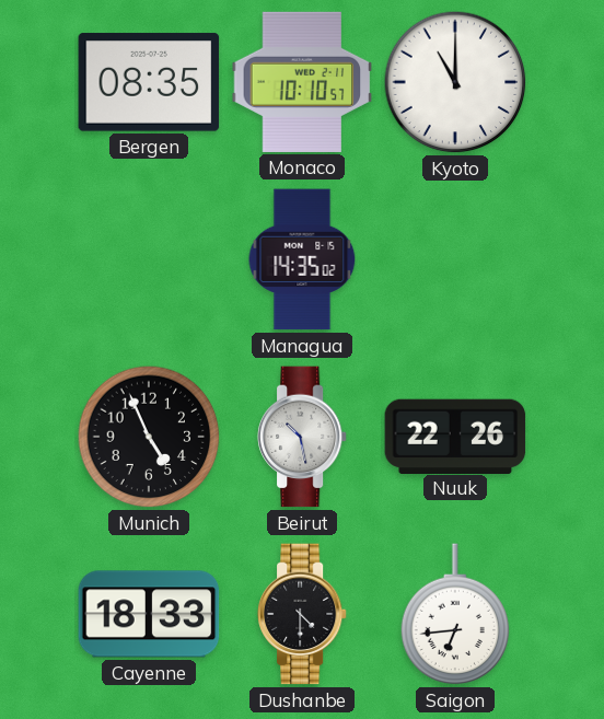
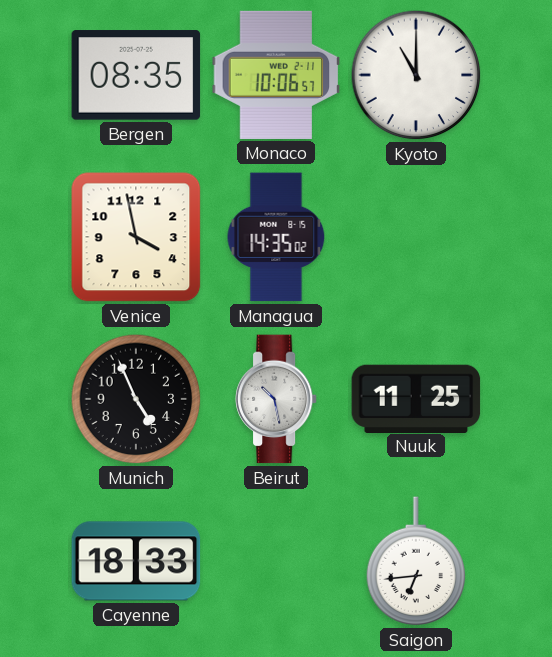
Monaco: 10:10 -> 10:06 (276, 75)
Venice: none -> 3:58 (136, 237)
Nuuk: 22:26 -> 11:25 (416, 398)
Dushanbe: 4:30 -> none (302, 614)
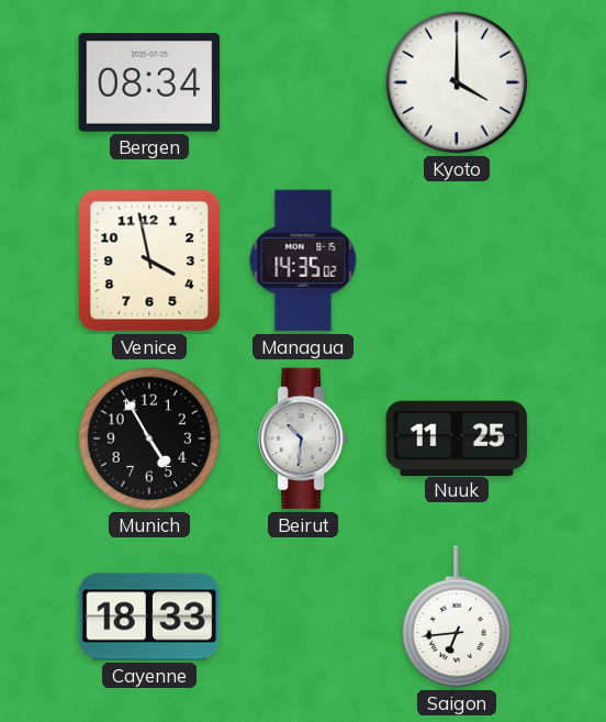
Bergen: 08:35 -> 08:34 (149, 82)
Monaco: 10:06 -> none (276, 75)
Kyoto: 11:00 -> 4:00 (457, 82)
Munich: 4:56 -> 4:55 (149, 438)
Beirut: 10:28 -> 10:31 (303, 438)
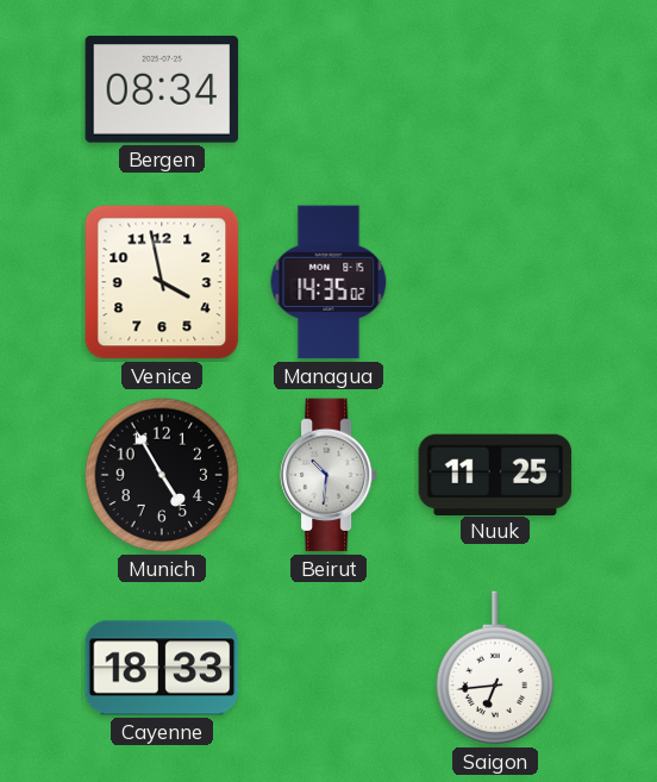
Kyoto: 4:00 -> none (457, 82)
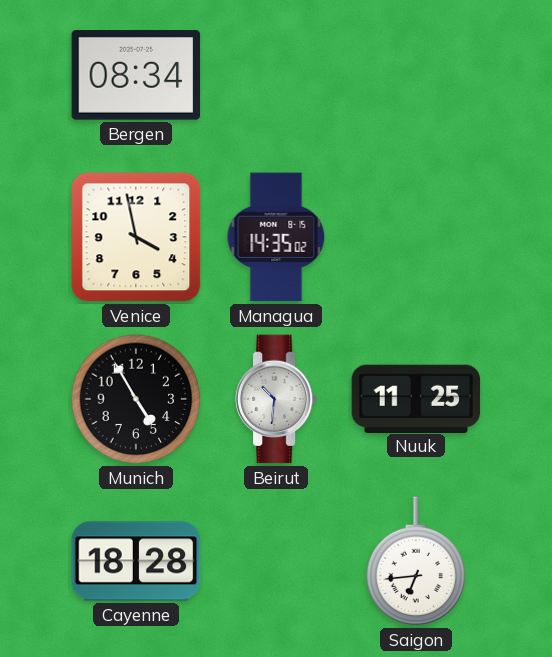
Cayenne: 18:33 -> 18:28 (136, 561)
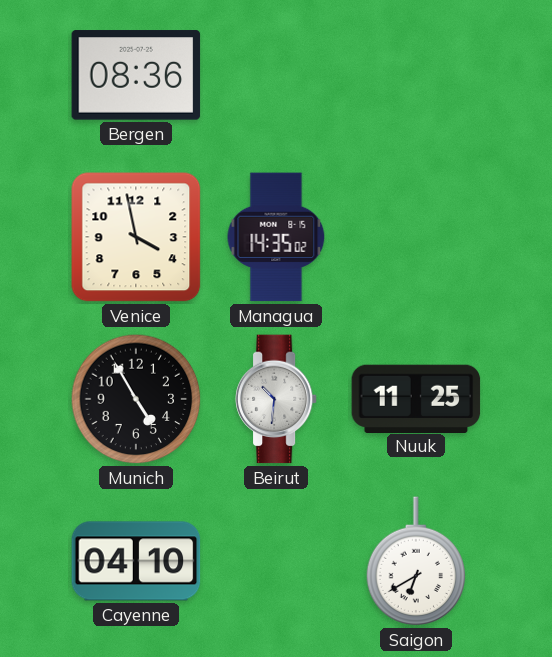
Bergen: 08:34 -> 08:36 (136, 75)
Cayenne: 18:28 -> 04:10 (136, 561)
Saigon: 6:44 -> 6:40 (416, 562)
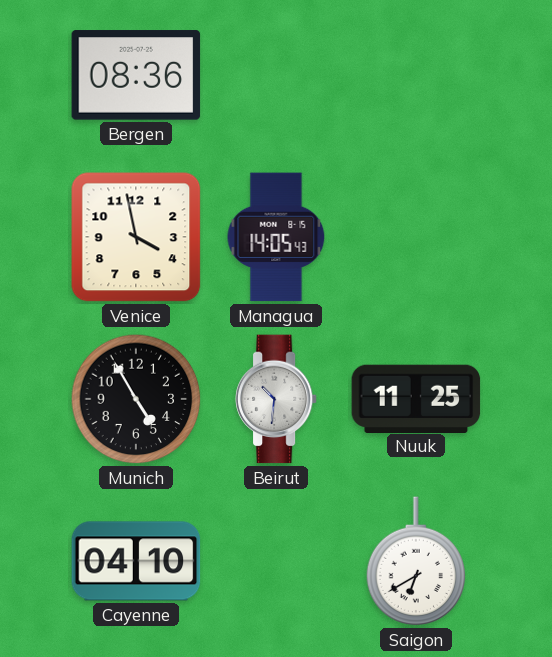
Managua: 14:35 -> 14:05 (276, 237)
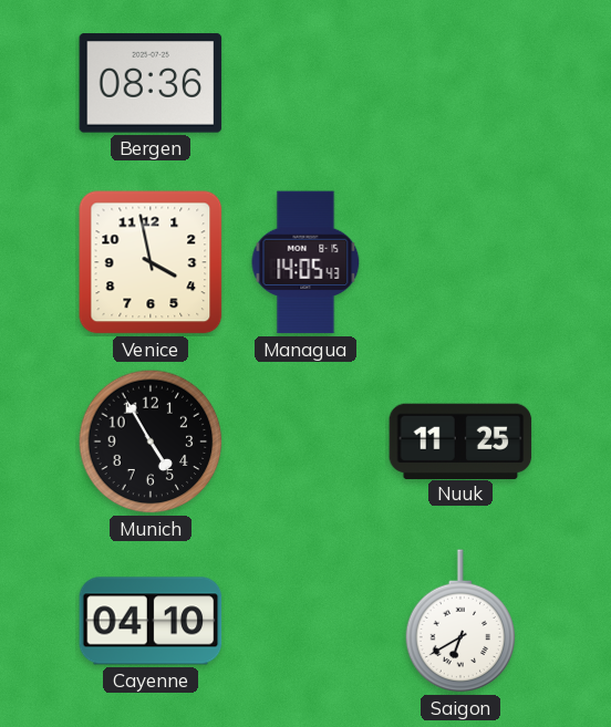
Beirut: 10:31 -> none (276, 399)
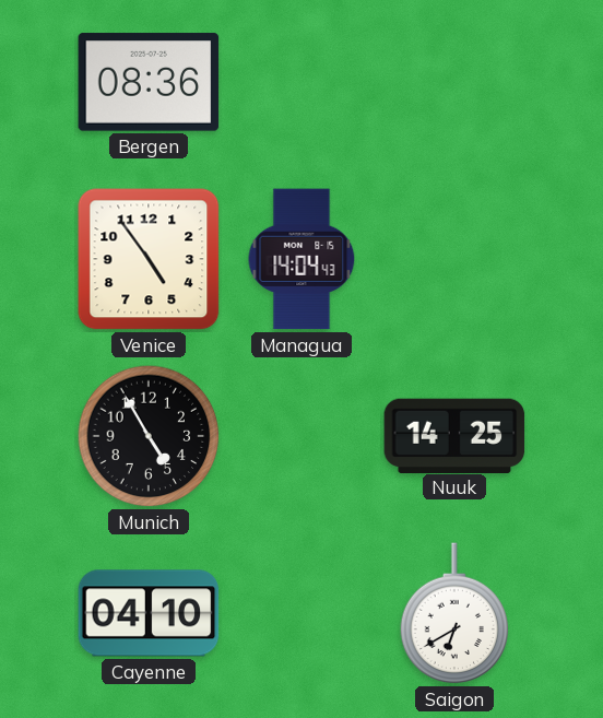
Venice: 3:58 -> 4:54 (149, 259)
Managua: 14:05 -> 14:04 (301, 259)
Nuuk: 11:25 -> 14:25 (454, 435)
